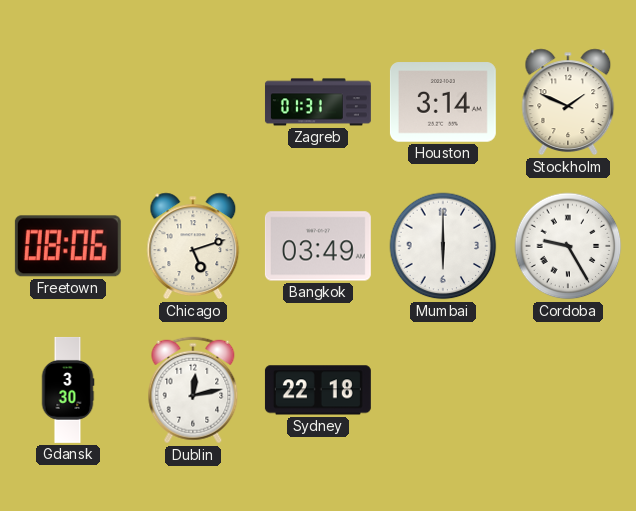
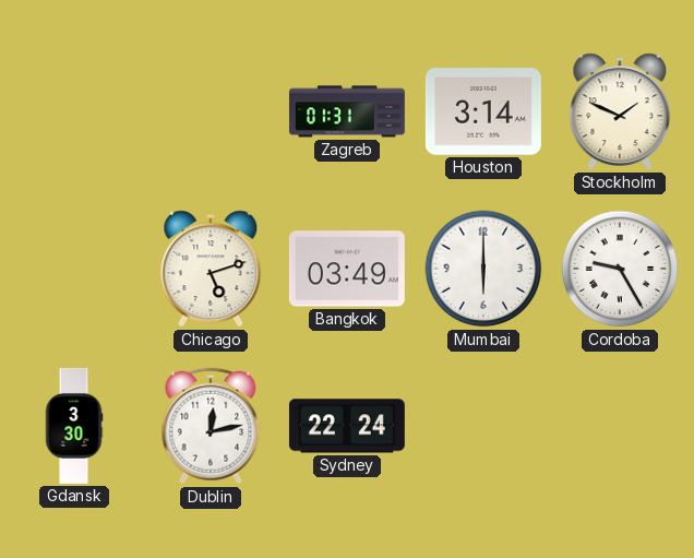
Freetown: 08:06 -> none (68, 246)
Sydney: 22:18 -> 22:24 (347, 426)
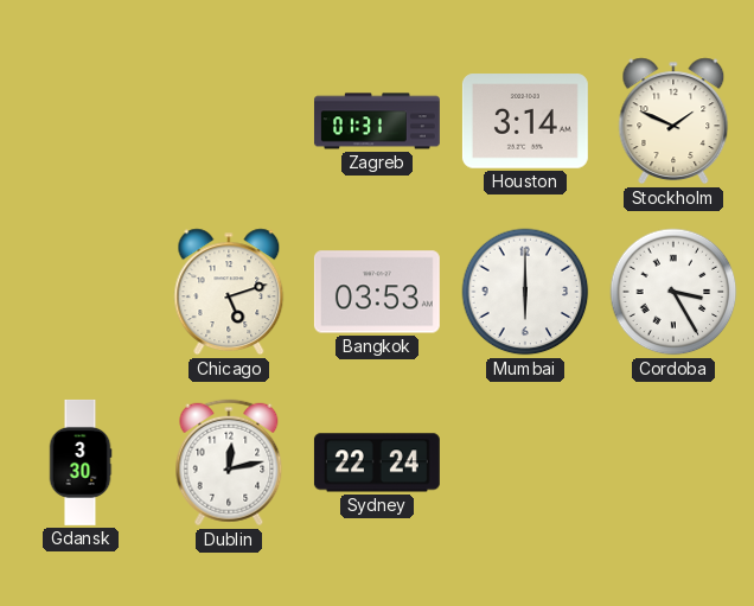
Bangkok: 03:49 -> 03:53 (377, 292)
Cordoba: 9:25 -> 3:25 (673, 292)
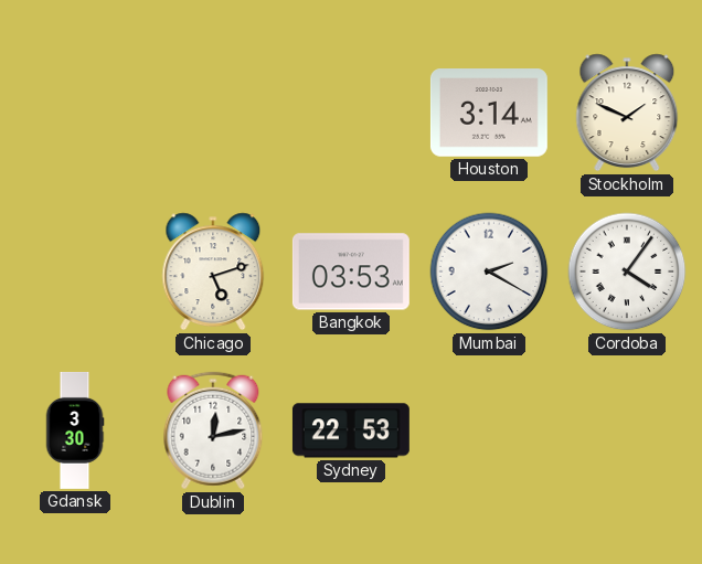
Zagreb: 01:31 -> none (377, 121)
Mumbai: 6:00 -> 2:20 (489, 272)
Cordoba: 3:25 -> 4:06 (627, 272)
Sydney: 22:24 -> 22:53 (351, 430)
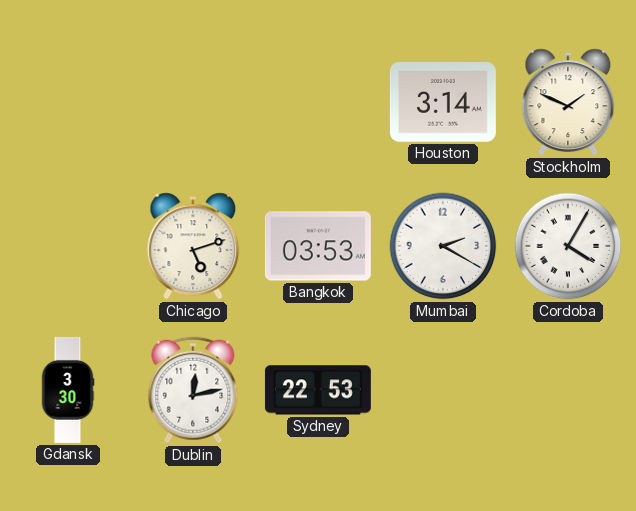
Cordoba: 4:06 -> 4:05 (568, 246)
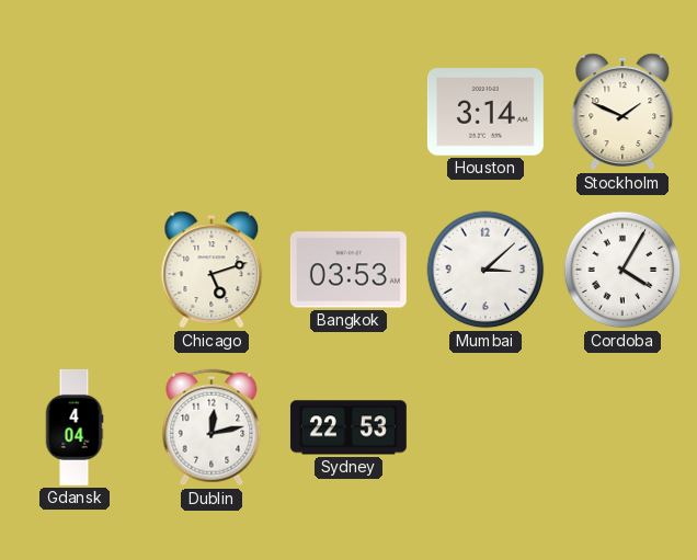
Mumbai: 2:20 -> 3:08 (485, 270)
Gdansk: 3:30 -> 4:04 (75, 427)
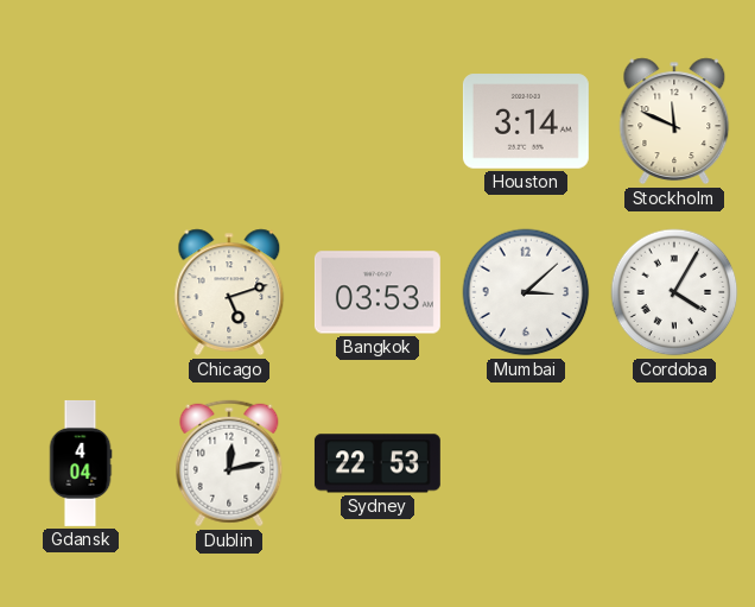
Stockholm: 1:49 -> 11:49 (674, 121)
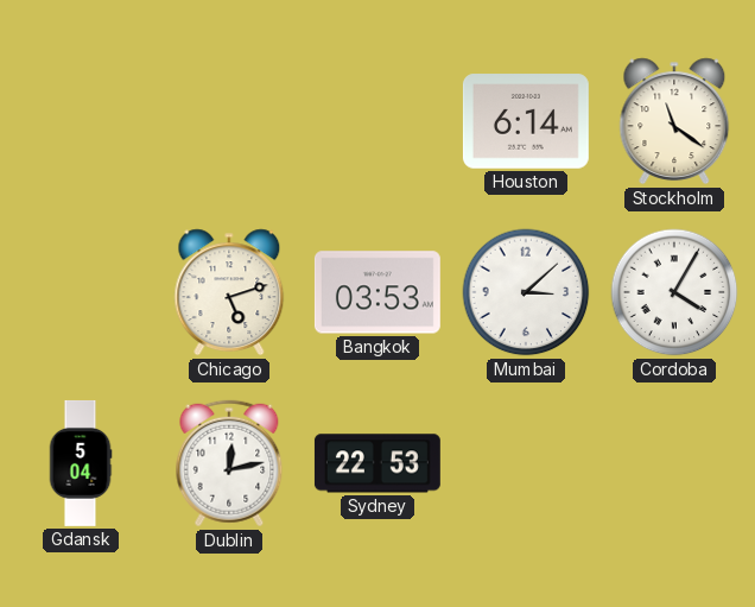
Houston: 3:14 -> 6:14 (526, 121)
Stockholm: 11:49 -> 11:21 (674, 121)
Gdansk: 4:04 -> 5:04 (81, 463)
